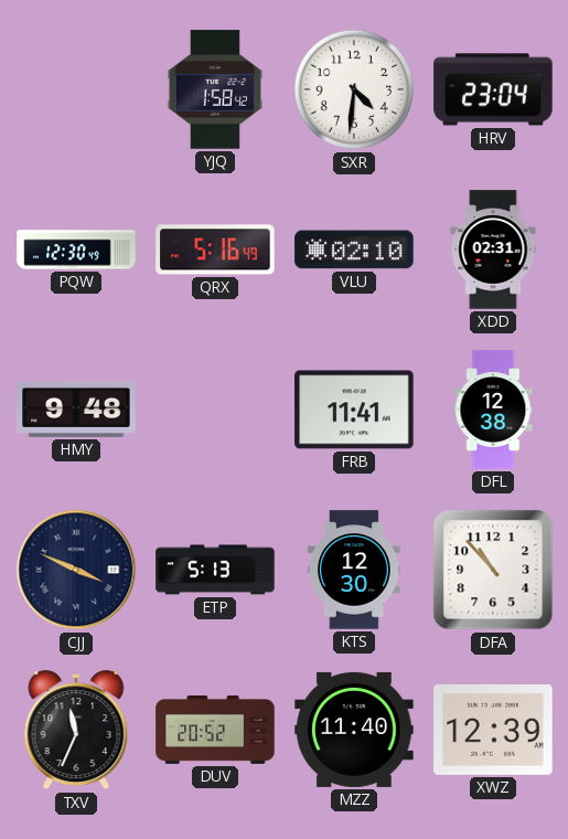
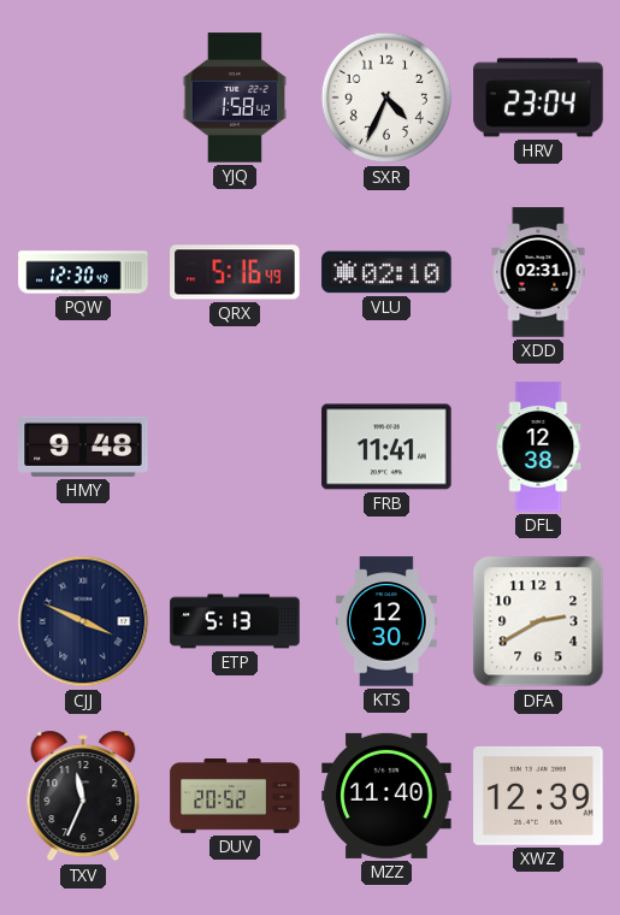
SXR: 4:31 -> 4:34 (386, 98)
DFA: 10:53 -> 2:40 (538, 621)
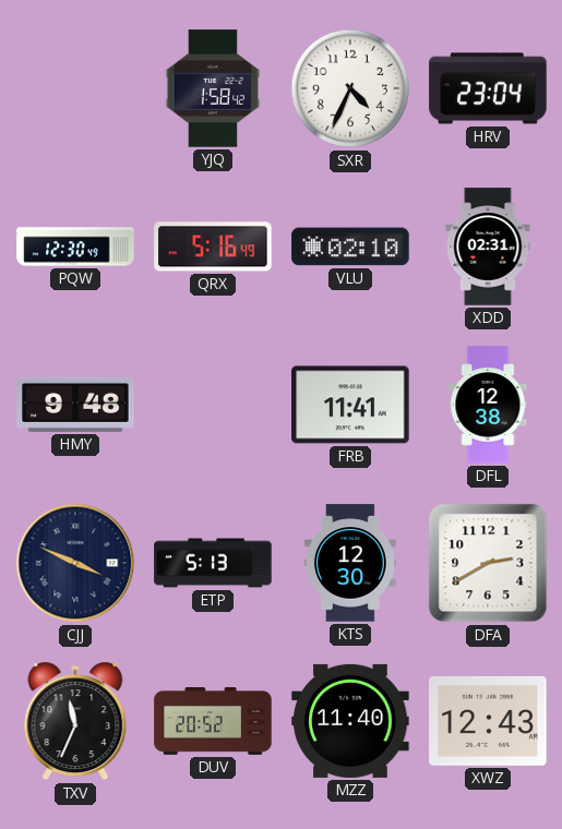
XWZ: 12:39 -> 12:43 (488, 721)
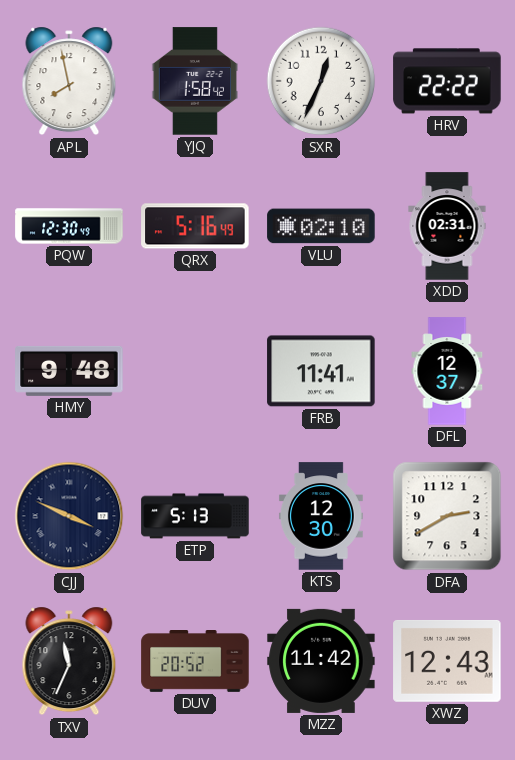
APL: none -> 7:58 (69, 81)
SXR: 4:34 -> 12:34 (321, 81)
HRV: 23:04 -> 22:22 (447, 81)
DFL: 12:38 -> 12:37 (447, 371)
MZZ: 11:40 -> 11:42 (321, 661)
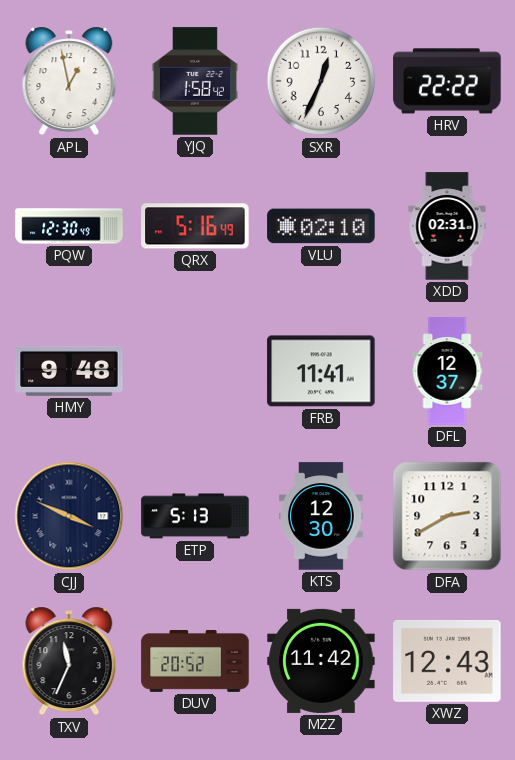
APL: 7:58 -> 12:58 (69, 81)
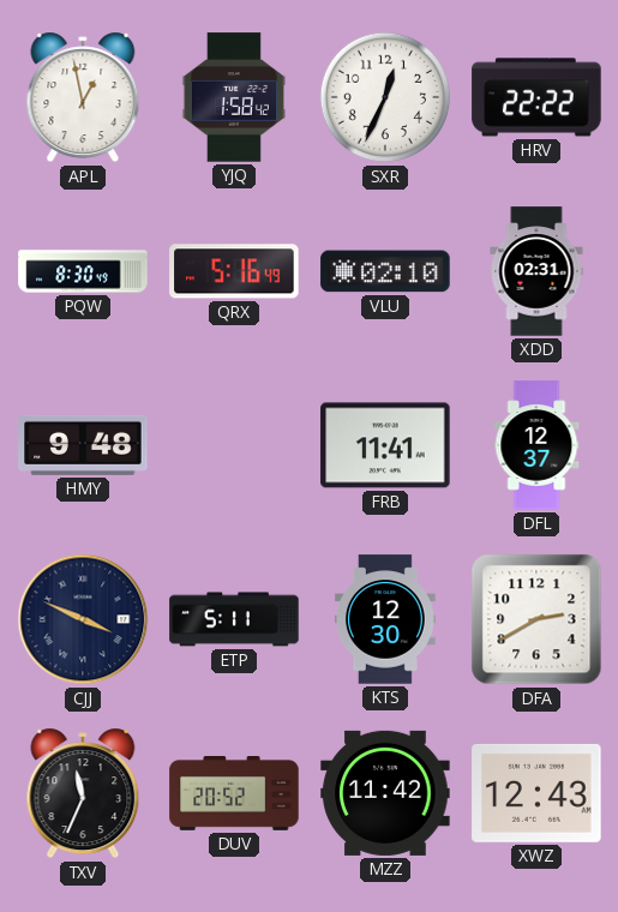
PQW: 12:30 -> 8:30 (83, 271)
ETP: 5:13 -> 5:11 (234, 619)
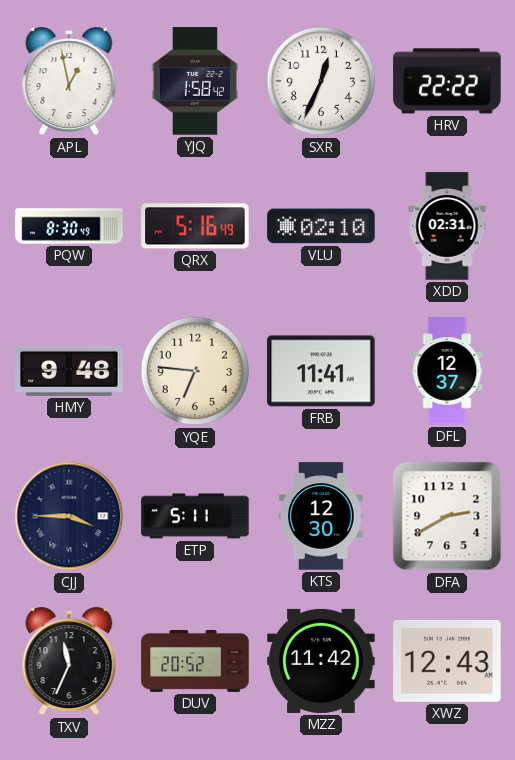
YQE: none -> 6:46 (195, 371)
CJJ: 3:49 -> 3:45 (69, 516)
